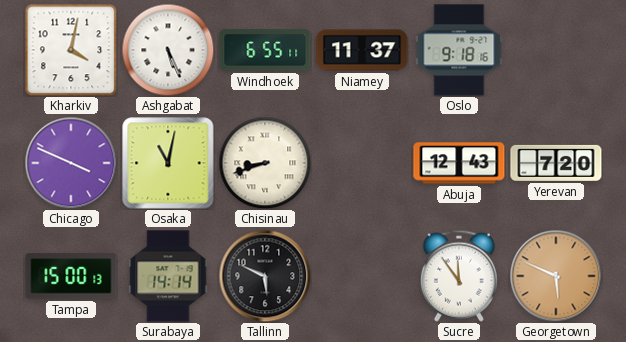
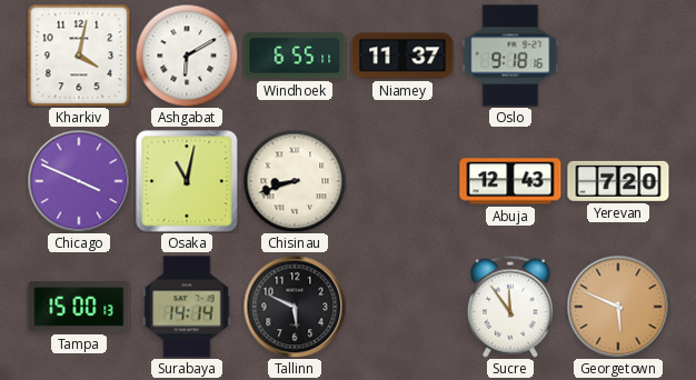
Ashgabat: 5:26 -> 6:10 (187, 56)
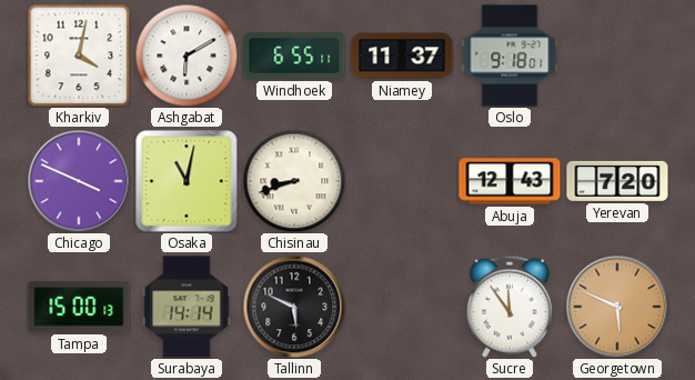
Oslo: 9:18:16 -> 9:18:01 (510, 56)
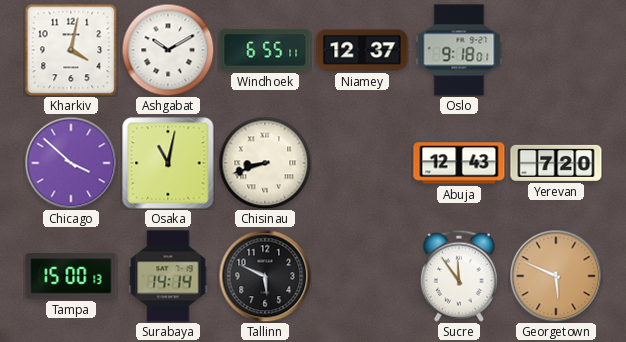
Ashgabat: 6:10 -> 10:10 (168, 50)
Niamey: 11:37 -> 12:37 (362, 50)
Chicago: 3:49 -> 3:52 (71, 163)
